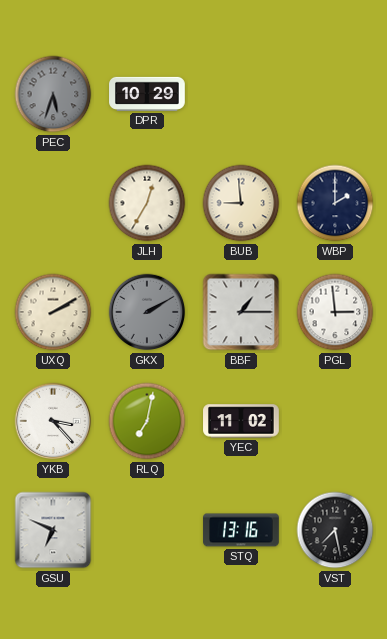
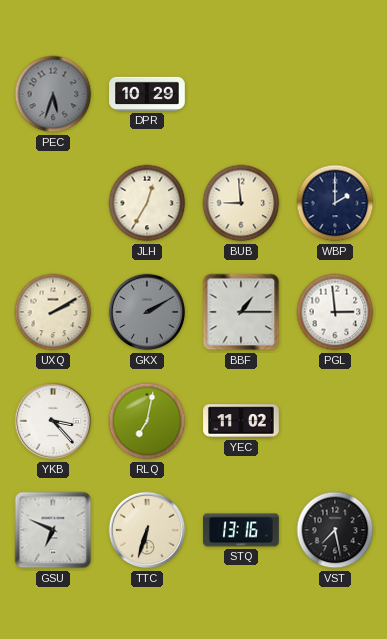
TTC: none -> 6:33 (147, 530)
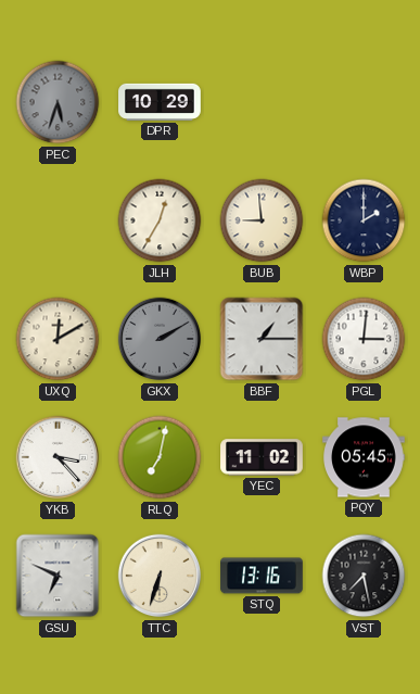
UXQ: 2:10 -> 12:10 (58, 339)
PGL: 2:59 -> 3:01 (364, 339)
PQY: none -> 05:45 (364, 457)
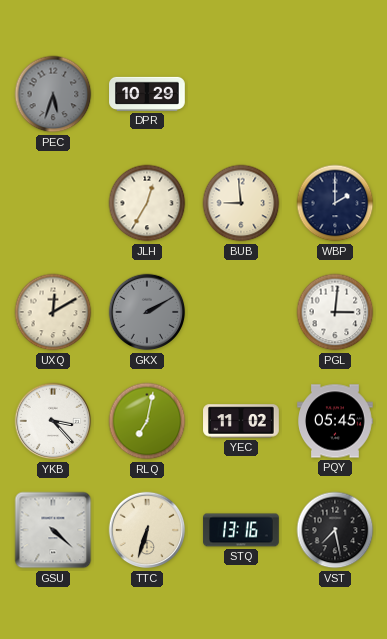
BBF: 1:15 -> none (262, 339)
GSU: 6:49 -> 4:22 (53, 530)
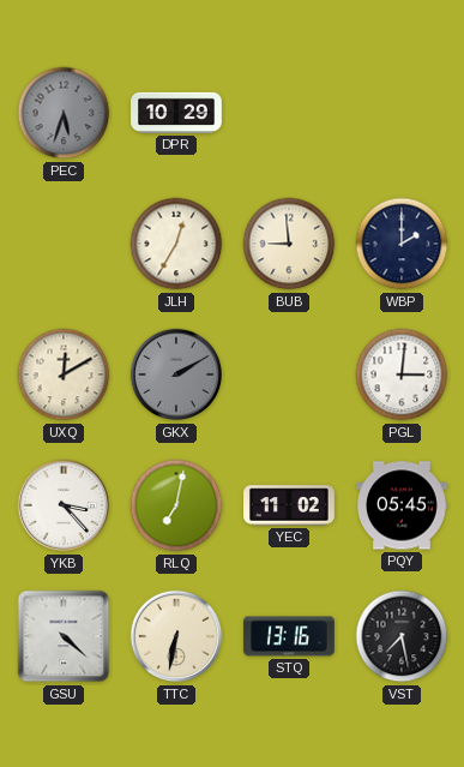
TTC: 6:33 -> 6:32 (176, 636)
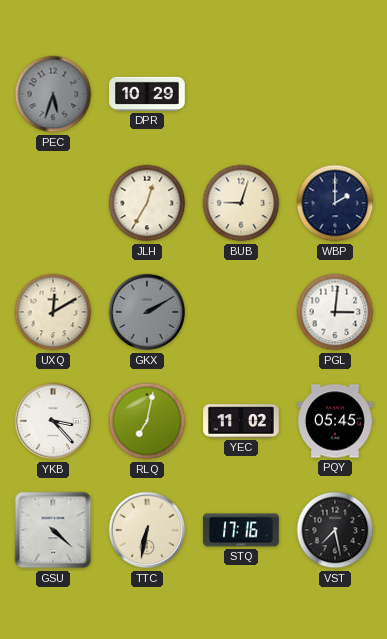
BUB: 8:59 -> 9:03 (241, 203)
STQ: 13:16 -> 17:16 (241, 530)
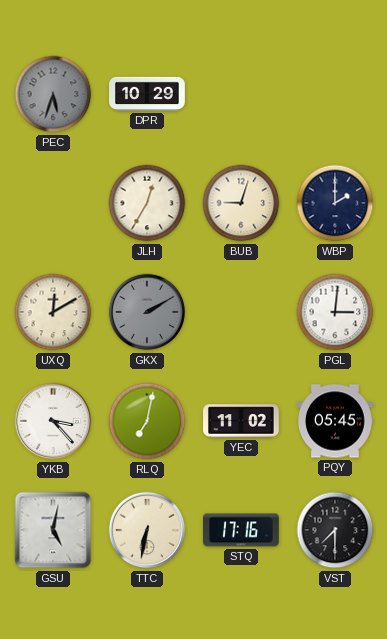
GSU: 4:22 -> 5:02 (53, 530)
VST: 7:28 -> 7:30 (335, 530)
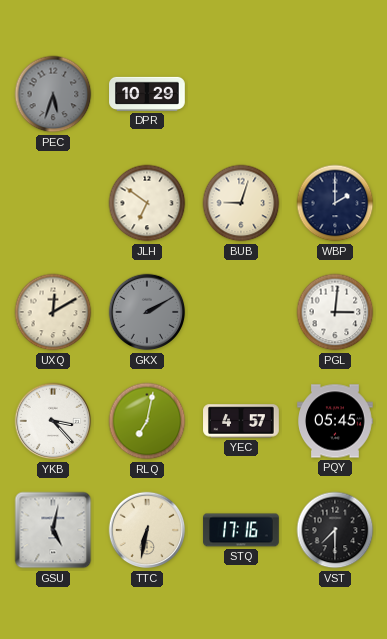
JLH: 12:35 -> 6:51 (147, 203)
YEC: 11:02 -> 4:57 (241, 421)
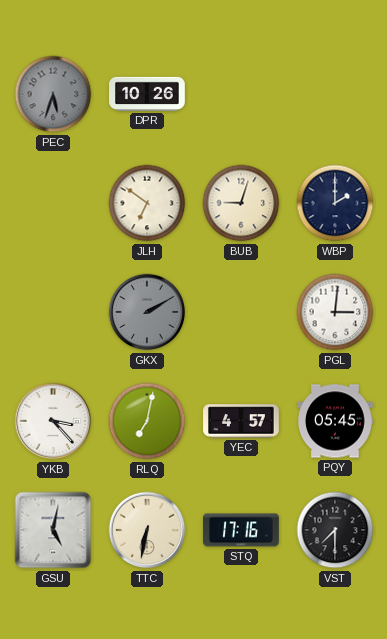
DPR: 10:29 -> 10:26 (147, 94)
UXQ: 12:10 -> none (53, 312)
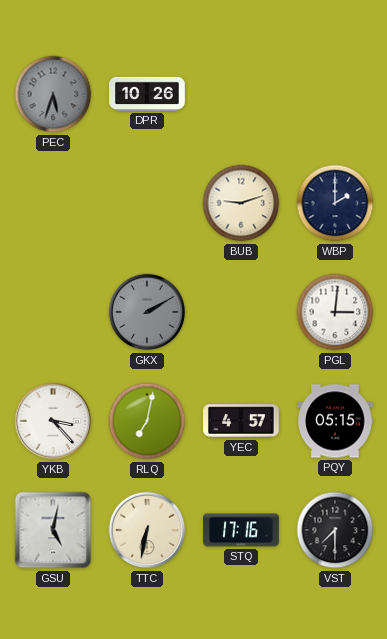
JLH: 6:51 -> none (147, 203)
BUB: 9:03 -> 9:12 (241, 203)
PQY: 05:45 -> 05:15 (335, 421)
